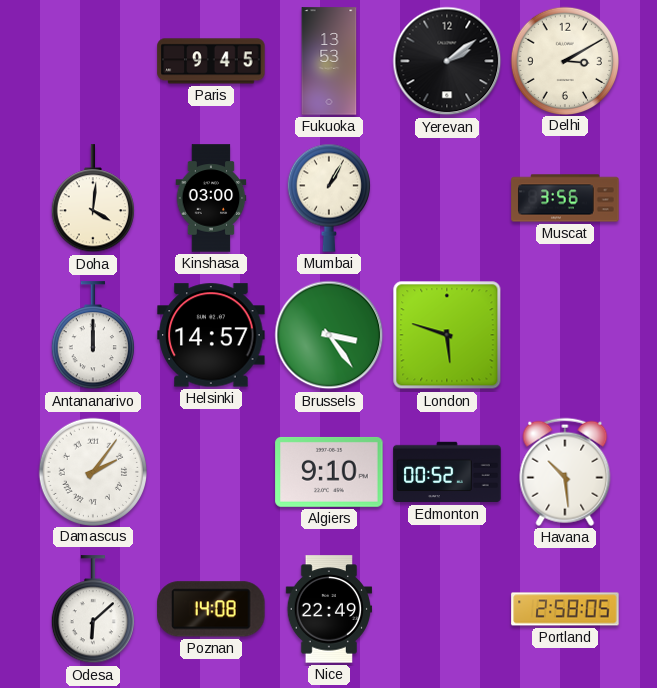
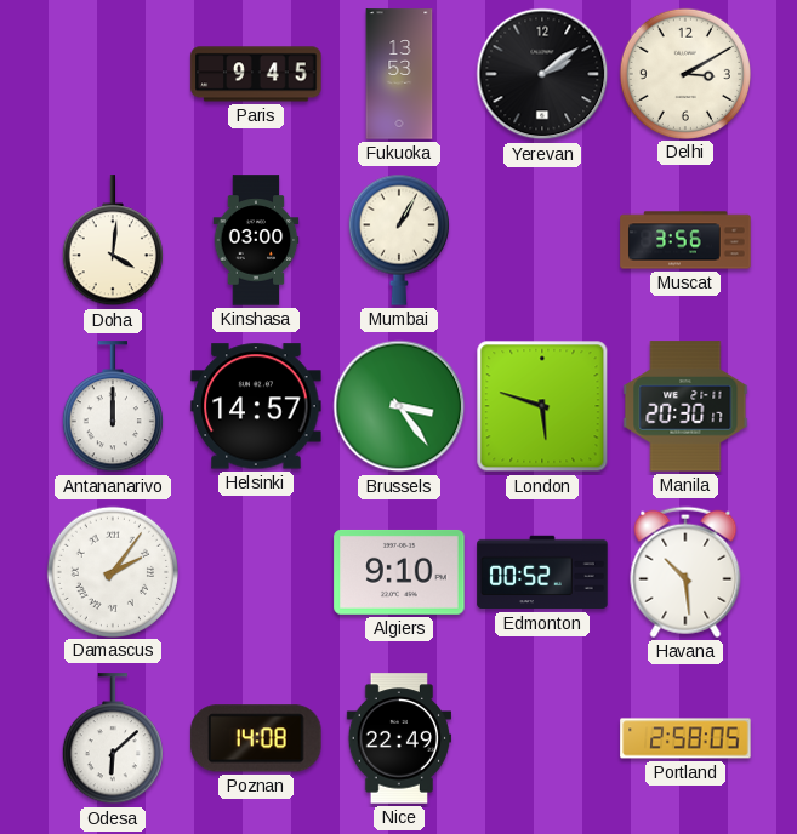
Manila: none -> 20:30 (685, 406)
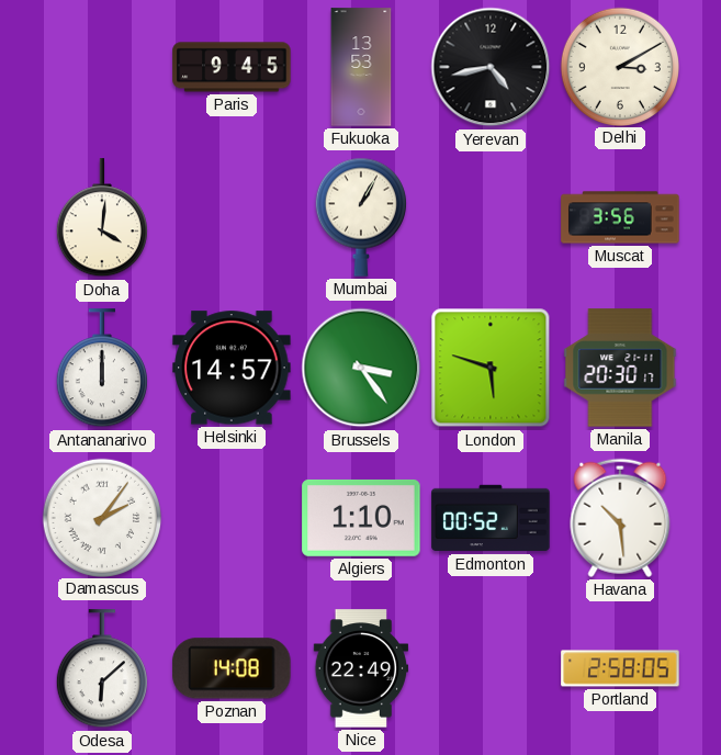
Yerevan: 2:09 -> 4:43 (491, 67)
Kinshasa: 03:00 -> none (256, 240)
Algiers: 9:10 -> 1:10 (361, 518)
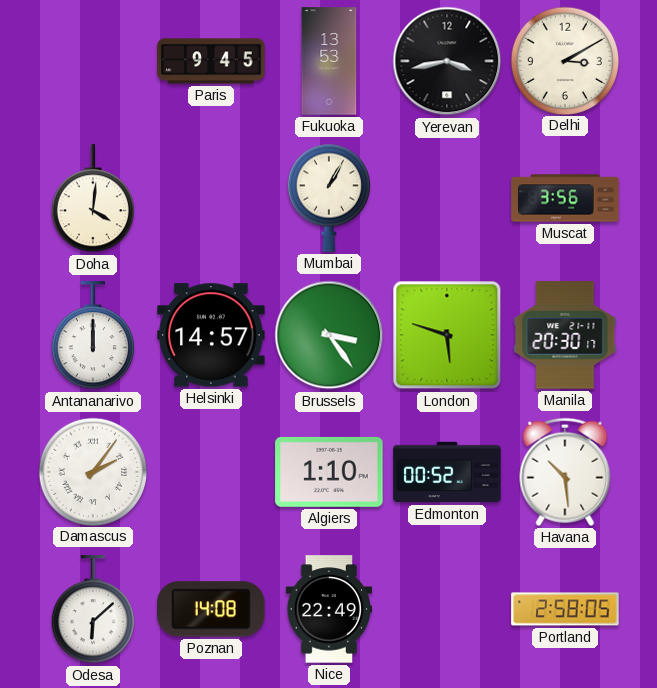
Yerevan: 4:43 -> 3:43 (447, 61)
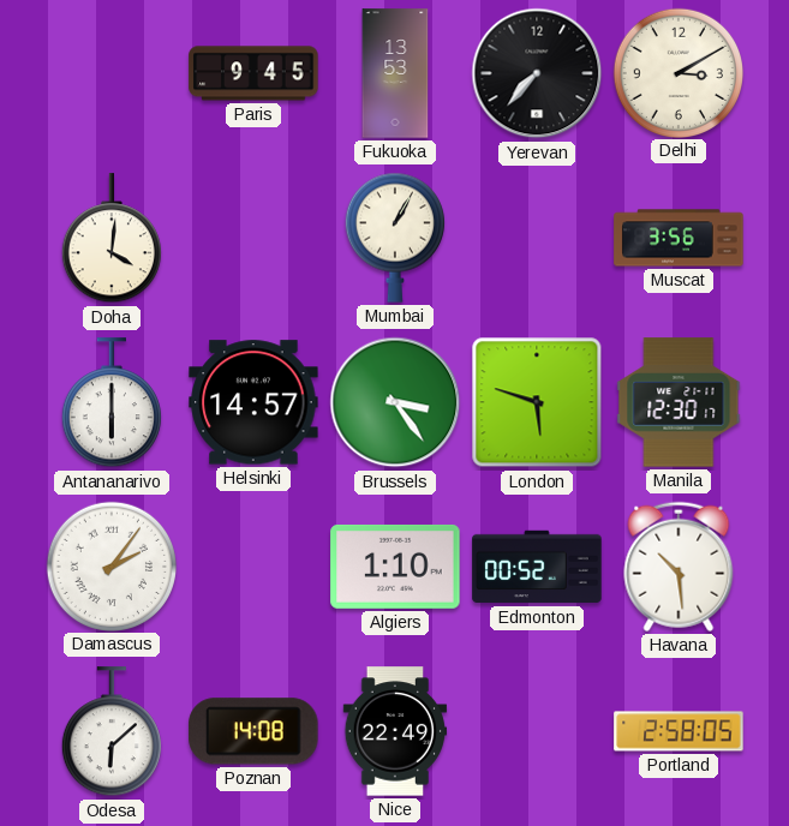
Yerevan: 3:43 -> 7:37 (537, 73)
Antananarivo: 12:00 -> 6:00 (112, 403)
Manila: 20:30 -> 12:30 (679, 402)
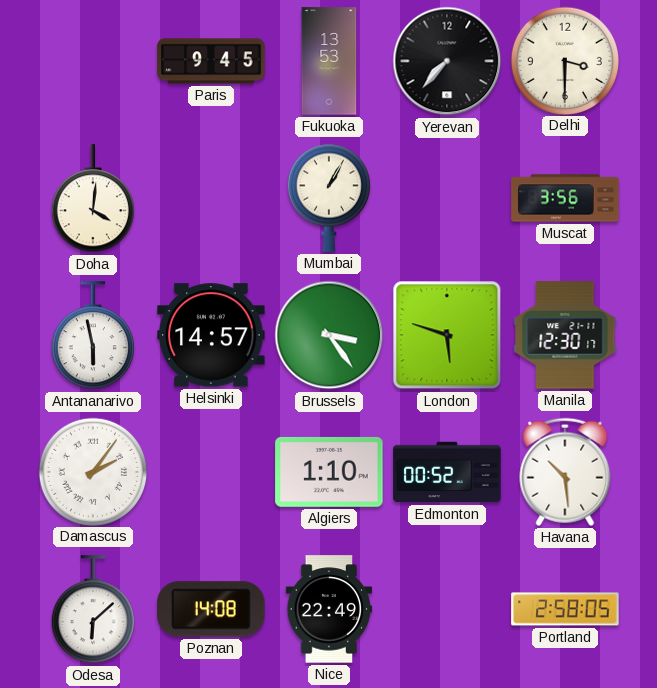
Delhi: 3:10 -> 3:30 (564, 60)
Antananarivo: 6:00 -> 5:58 (93, 336)
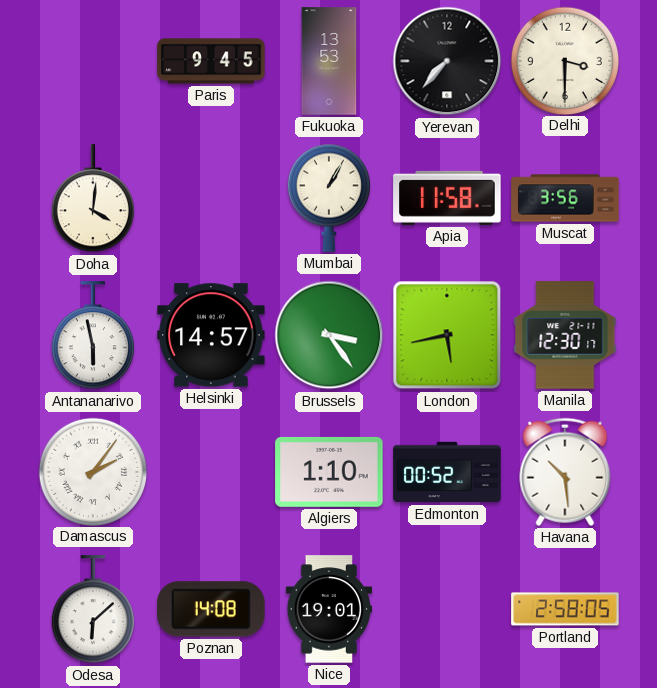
Apia: none -> 11:58 (447, 198)
London: 5:48 -> 5:43 (447, 335)
Nice: 22:49 -> 19:01 (329, 609)
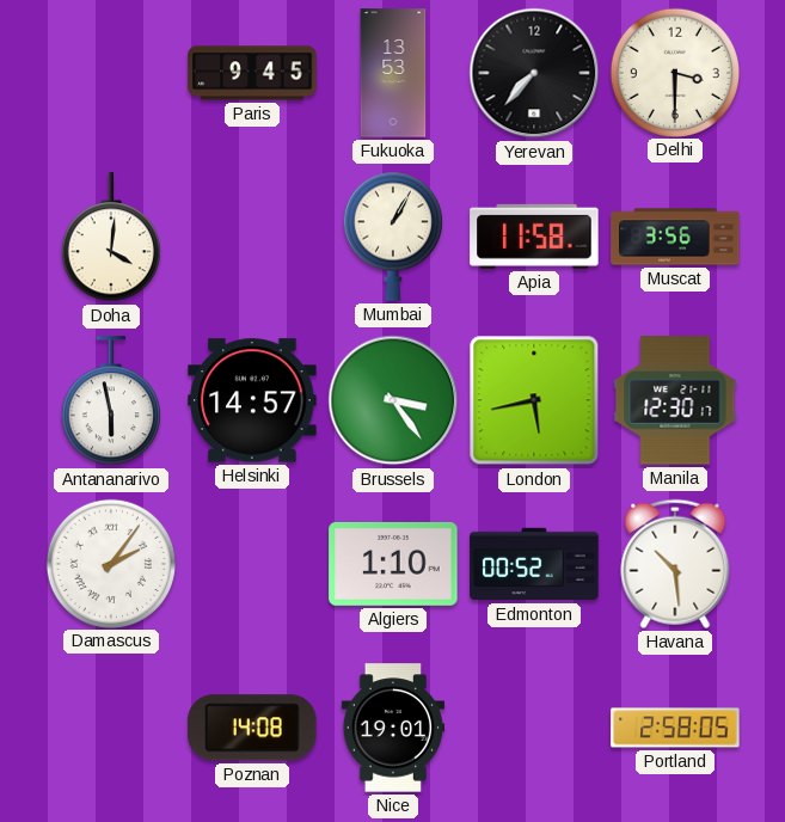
Odesa: 6:08 -> none (93, 610)
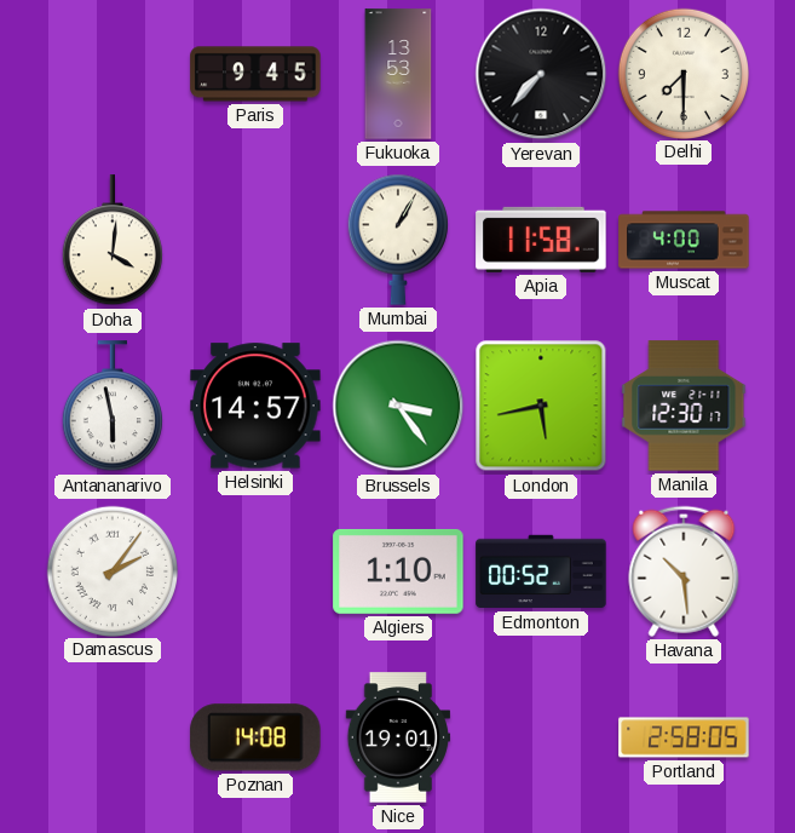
Delhi: 3:30 -> 7:30 (682, 73)
Muscat: 3:56 -> 4:00 (684, 240)
